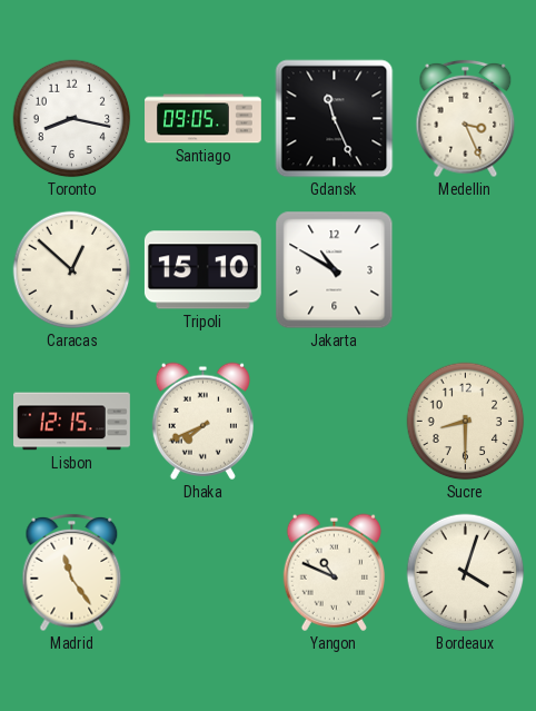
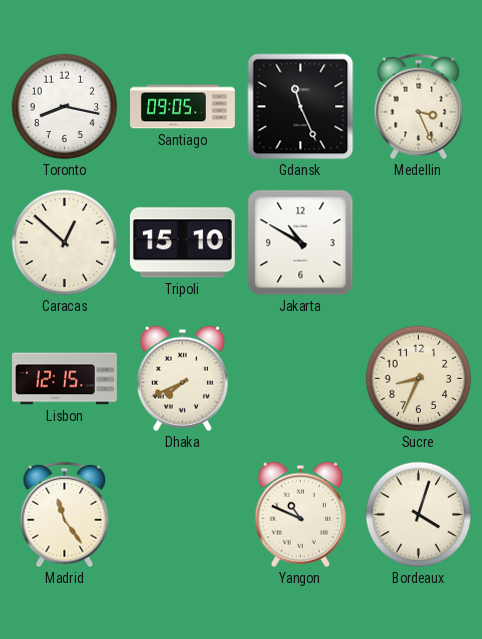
Sucre: 8:30 -> 8:34 (419, 379)
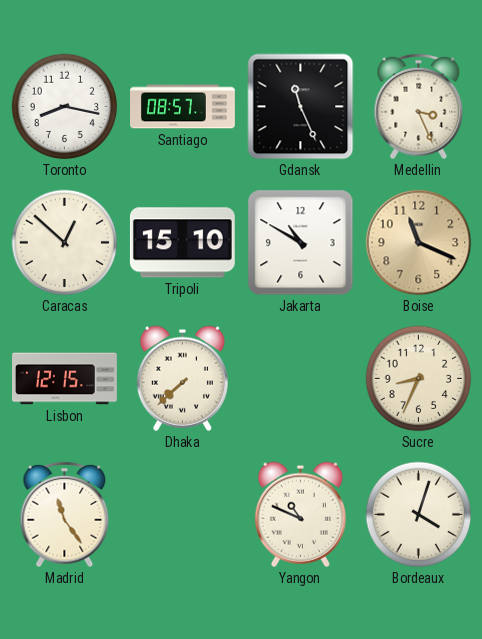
Santiago: 09:05 -> 08:57 (183, 107)
Boise: none -> 11:19 (419, 243)
Dhaka: 7:41 -> 7:38 (182, 378)
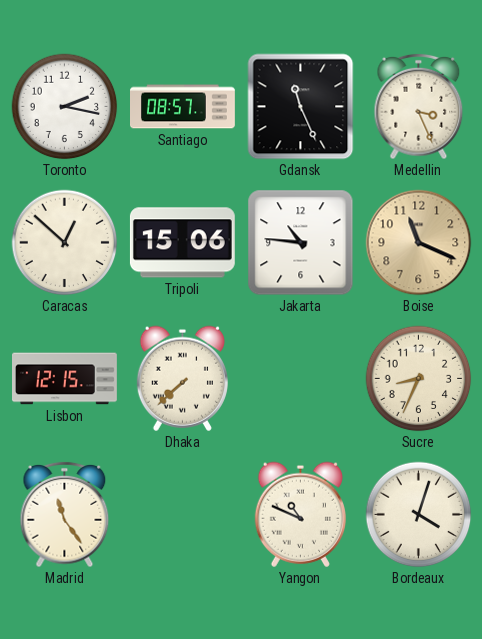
Toronto: 8:17 -> 2:17 (65, 107)
Tripoli: 15:10 -> 15:06 (182, 243)
Jakarta: 10:50 -> 10:46 (301, 243)
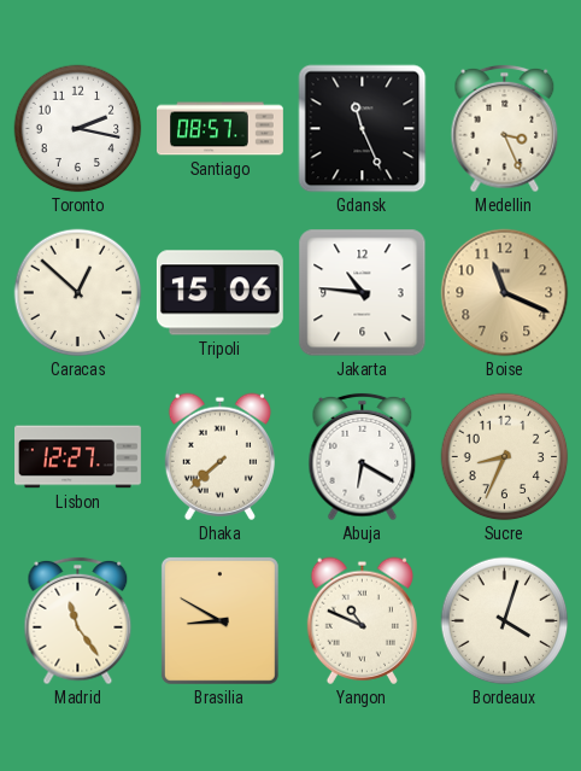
Lisbon: 12:15 -> 12:27 (78, 457)
Abuja: none -> 6:20 (363, 457)
Brasilia: none -> 8:50 (219, 620)
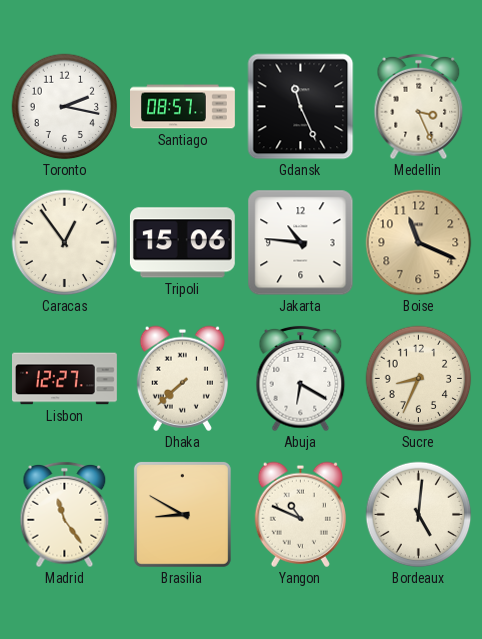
Caracas: 12:52 -> 12:54 (65, 243)
Bordeaux: 4:03 -> 5:01 (419, 515)
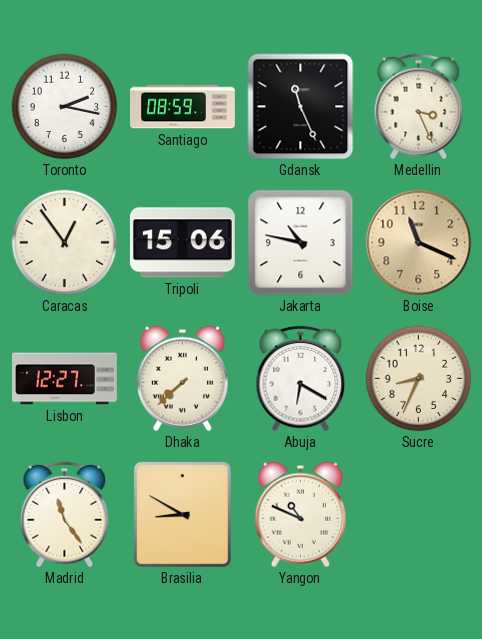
Santiago: 08:57 -> 08:59 (183, 107)
Jakarta: 10:46 -> 10:47 (301, 243)
Bordeaux: 5:01 -> none (419, 515)
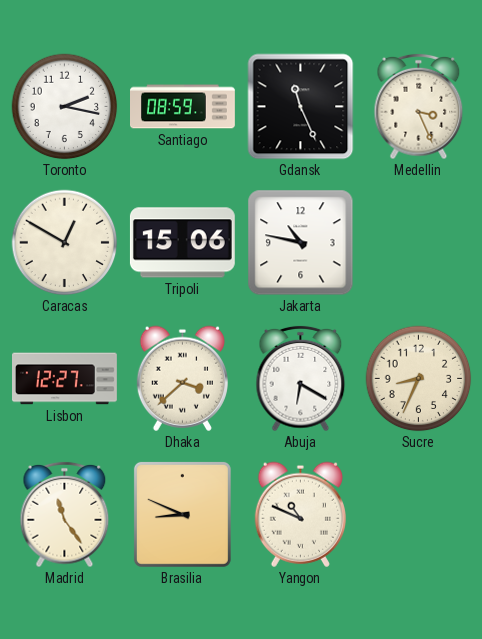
Caracas: 12:54 -> 12:50 (65, 243)
Boise: 11:19 -> none (419, 243)
Dhaka: 7:38 -> 3:38 (182, 378)
Brasilia: 8:50 -> 8:49 (182, 514)
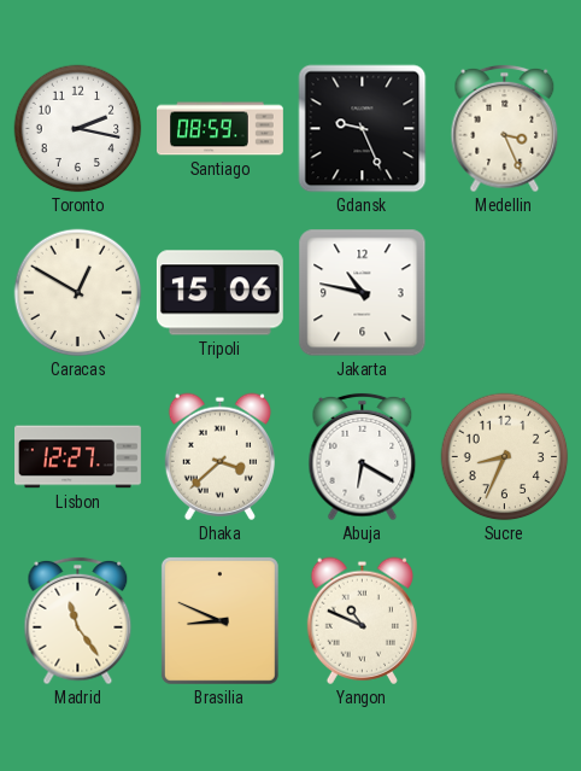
Gdansk: 11:26 -> 9:26 (363, 129)
